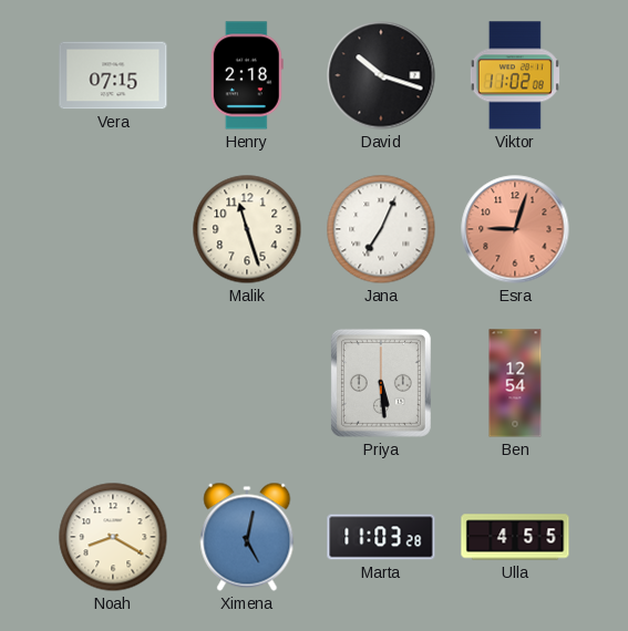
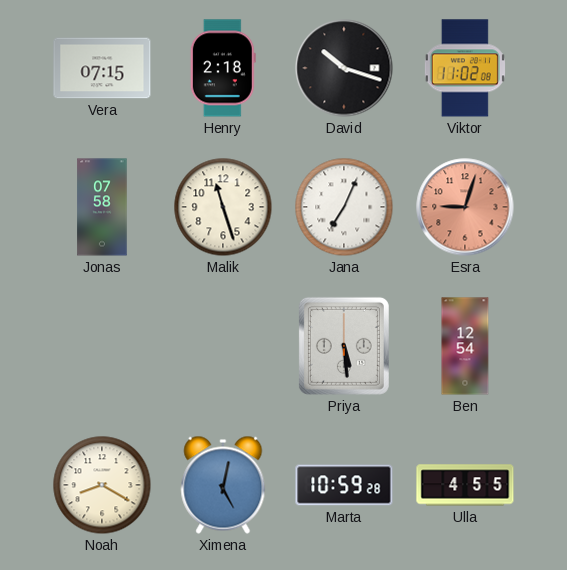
Jonas: none -> 07:58 (102, 207)
Marta: 11:03 -> 10:59 (344, 485)
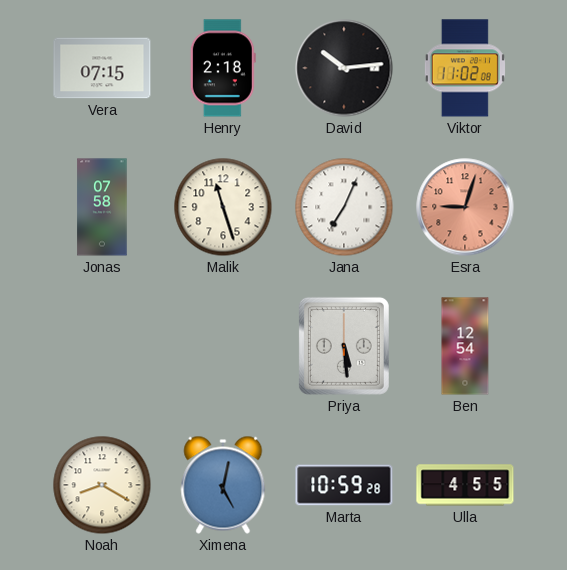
David: 10:18 -> 10:14 (344, 68)
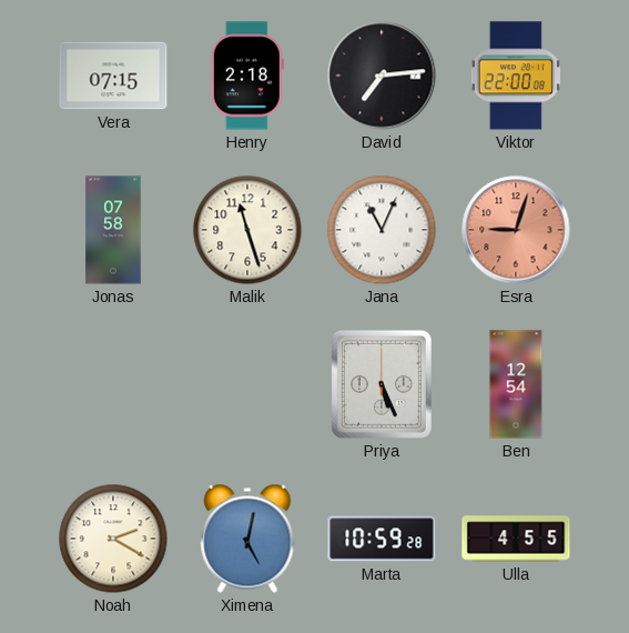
David: 10:14 -> 7:14 (382, 76)
Viktor: 11:02 -> 22:00 (516, 76)
Jana: 7:04 -> 11:04 (382, 230)
Priya: 5:29 -> 5:26 (382, 384)
Noah: 8:20 -> 2:20 (113, 539)
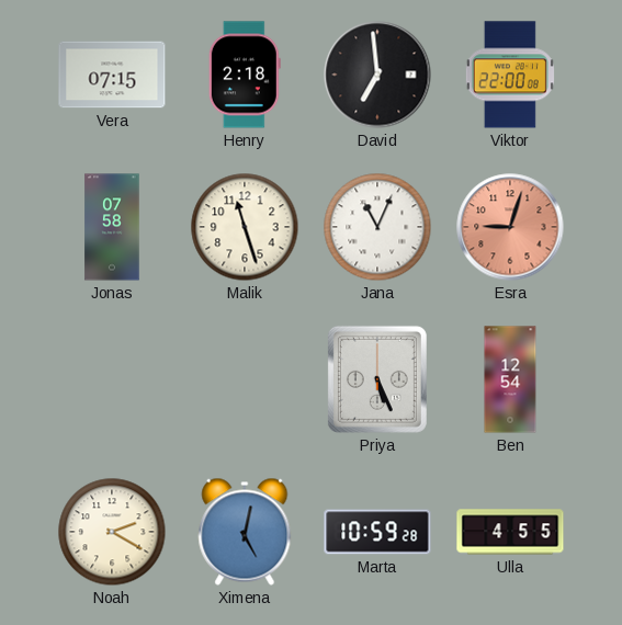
David: 7:14 -> 6:59 (377, 75)
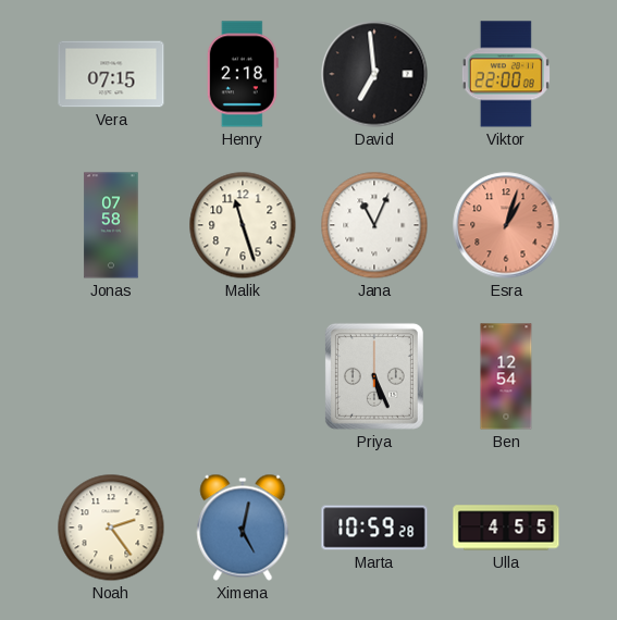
Esra: 9:03 -> 1:03 (506, 225)
Noah: 2:20 -> 2:24 (111, 528)
